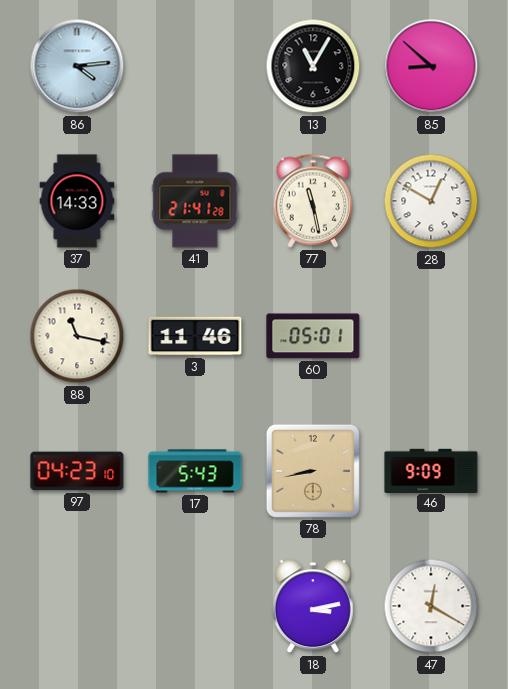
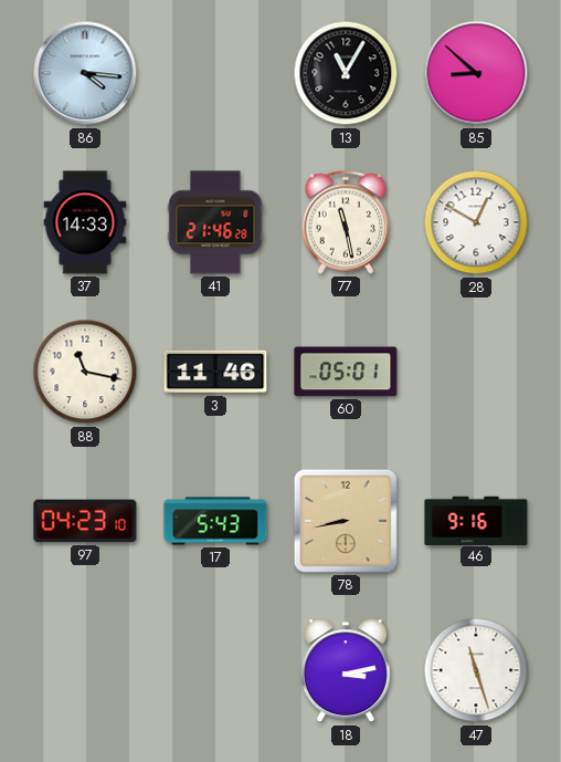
86: 4:14 -> 4:16 (85, 73)
41: 21:41 -> 21:46 (215, 222)
46: 9:09 -> 9:16 (476, 520)
47: 12:20 -> 11:27 (476, 670)
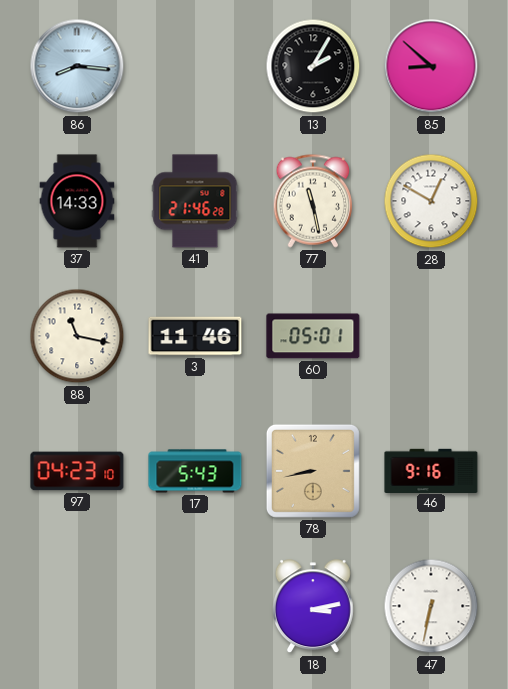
86: 4:16 -> 8:16 (77, 66)
13: 11:05 -> 2:05 (313, 66)
47: 11:27 -> 6:32 (431, 606)
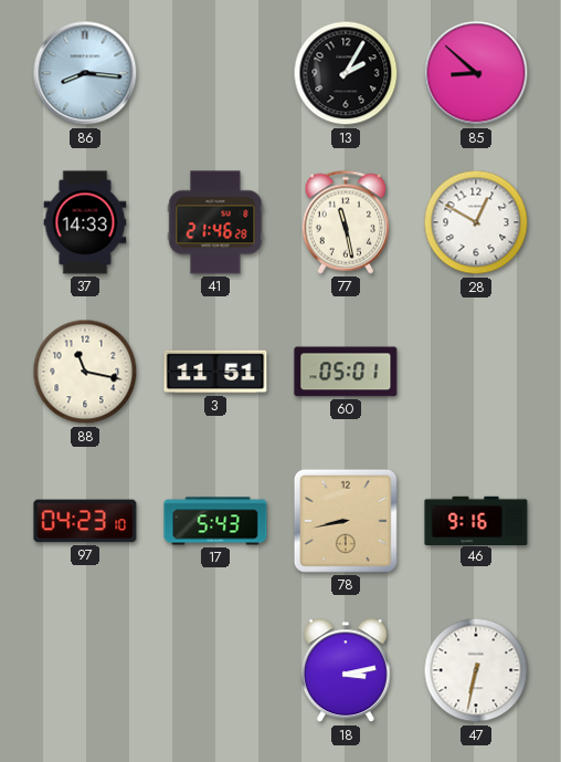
3: 11:46 -> 11:51 (215, 372)
